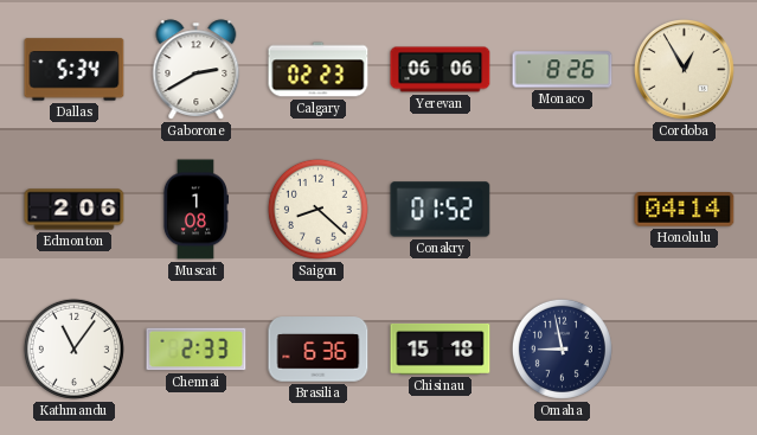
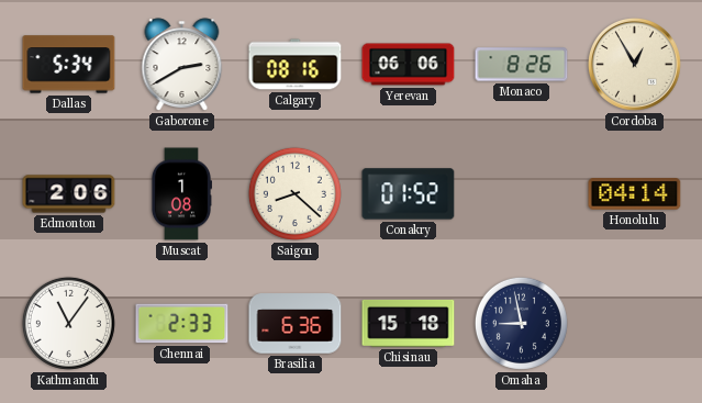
Calgary: 02:23 -> 08:16 (296, 65)
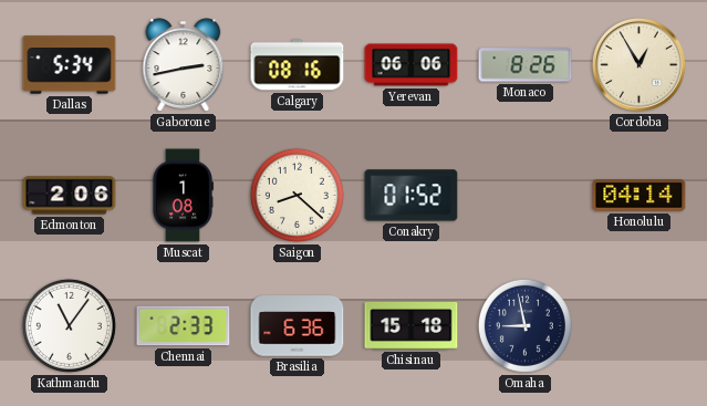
Gaborone: 2:40 -> 2:43 (184, 65)
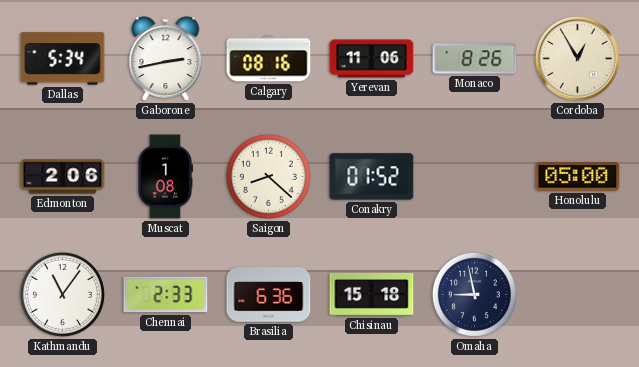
Yerevan: 06:06 -> 11:06 (372, 59)
Honolulu: 04:14 -> 05:00 (578, 177)
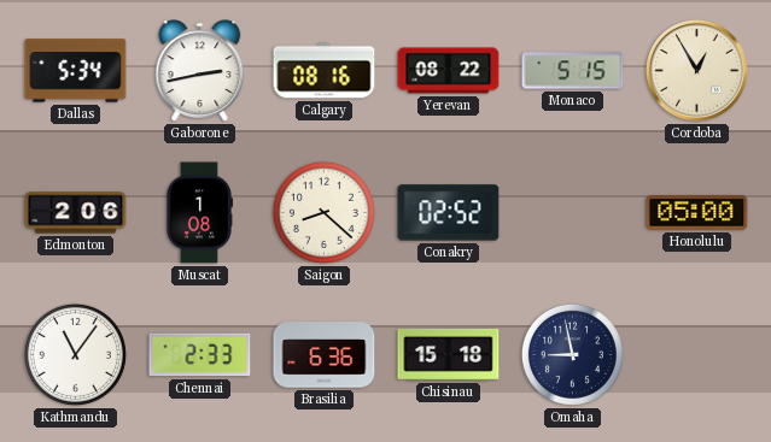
Yerevan: 11:06 -> 08:22 (449, 71)
Monaco: 8:26 -> 5:15 (573, 71)
Conakry: 01:52 -> 02:52 (449, 213)
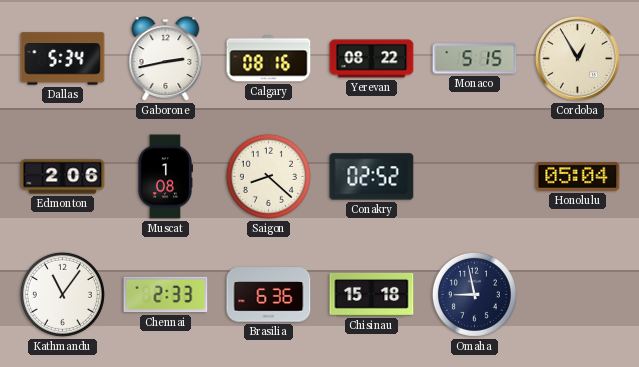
Honolulu: 05:00 -> 05:04 (578, 177)
